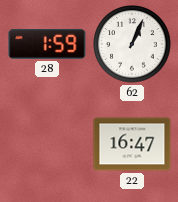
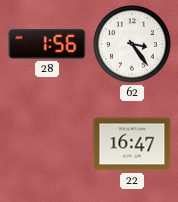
28: 1:59 -> 1:56 (47, 44)
62: 1:04 -> 3:24 (132, 44)
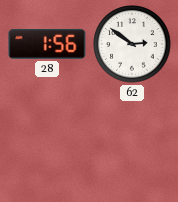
62: 3:24 -> 2:51 (132, 44)
22: 16:47 -> none (132, 144)
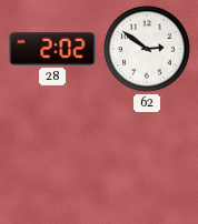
28: 1:56 -> 2:02 (52, 49)
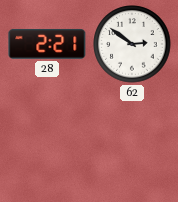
28: 2:02 -> 2:21 (47, 44)
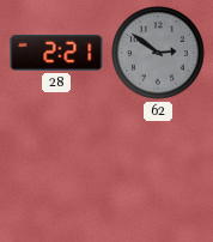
62 dial: white -> grey (158, 53)
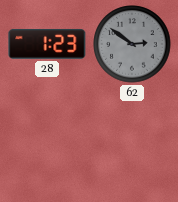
28: 2:21 -> 1:23 (47, 44)
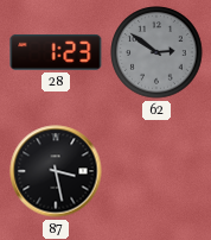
87: none -> 3:28 (56, 171)
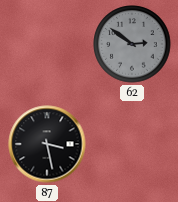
28: 1:23 -> none (56, 52)
